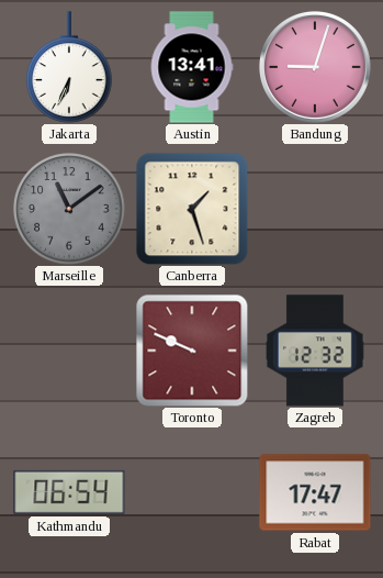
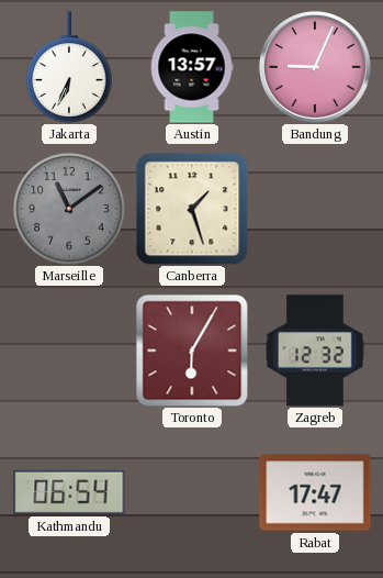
Austin: 13:41 -> 13:57 (192, 67)
Bandung: 9:03 -> 9:04 (315, 67)
Toronto: 9:49 -> 6:05 (192, 351)
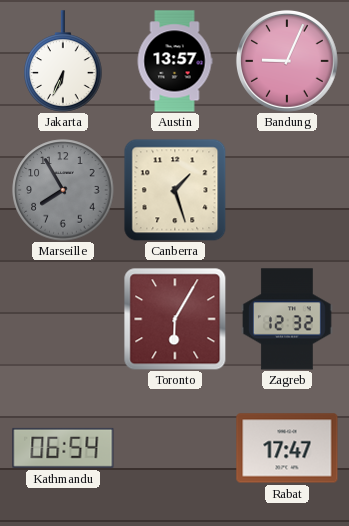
Marseille: 11:09 -> 7:55 (63, 190)
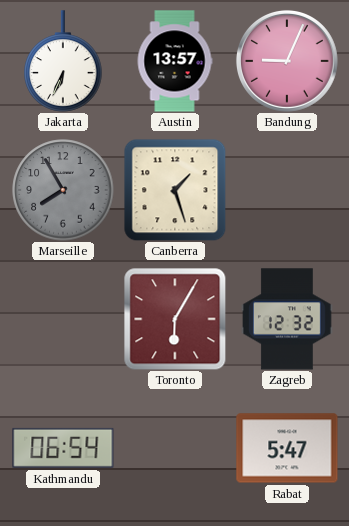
Rabat: 17:47 -> 5:47 (287, 448)
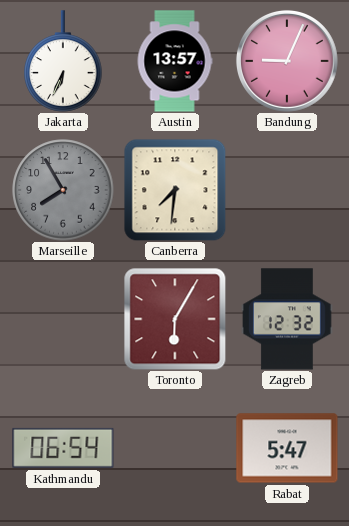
Canberra: 1:27 -> 7:31 (175, 190)
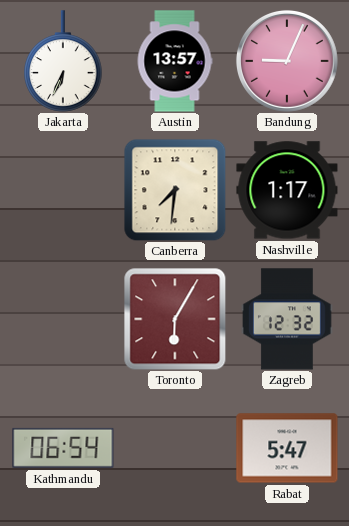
Marseille: 7:55 -> none (63, 190)
Nashville: none -> 1:17 (287, 190)
